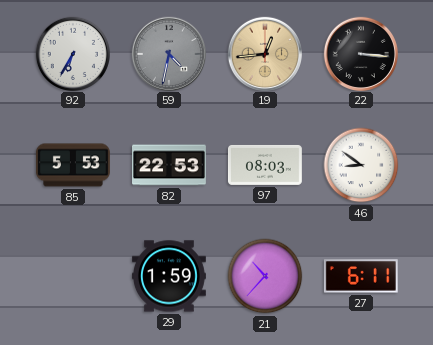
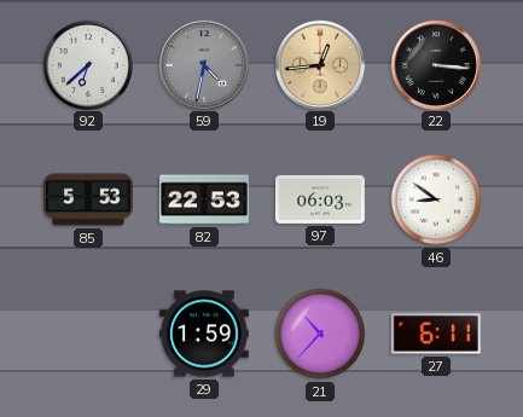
92: 6:35 -> 6:38 (87, 64)
97: 08:03 -> 06:03 (320, 199)
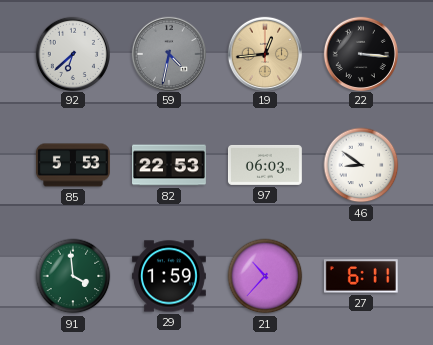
91: none -> 3:59 (73, 276)
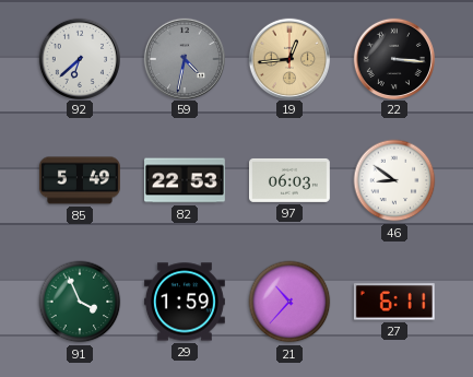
85: 5:53 -> 5:49 (80, 180)
91: 3:59 -> 3:56 (80, 302)
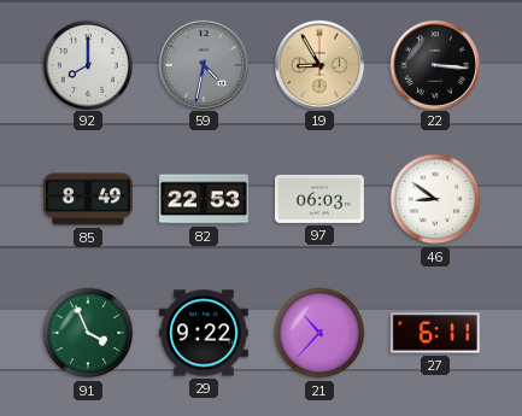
92: 6:38 -> 8:00 (87, 64)
19: 12:44 -> 8:55 (318, 64)
85: 5:49 -> 8:49 (88, 199)
29: 1:59 -> 9:22 (204, 333)
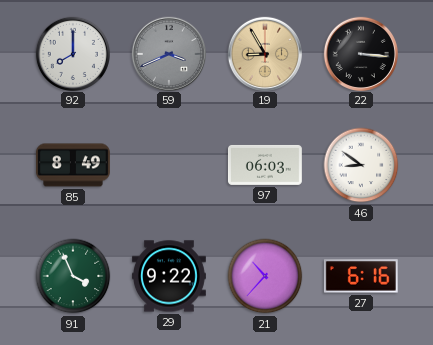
59: 4:32 -> 3:41 (168, 53)
82: 22:53 -> none (205, 199)
27: 6:11 -> 6:16 (361, 276)
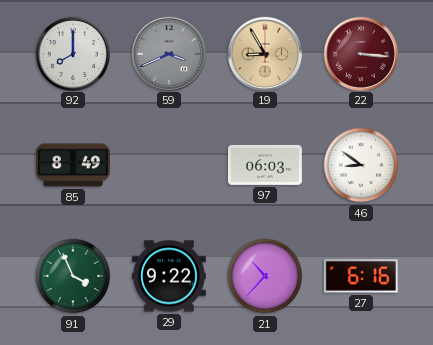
22 dial: black -> burgundy (360, 53)
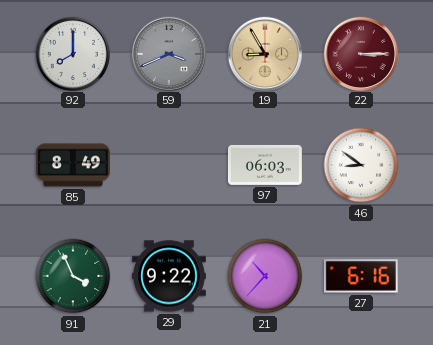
22: 3:16 -> 3:15 (360, 53)
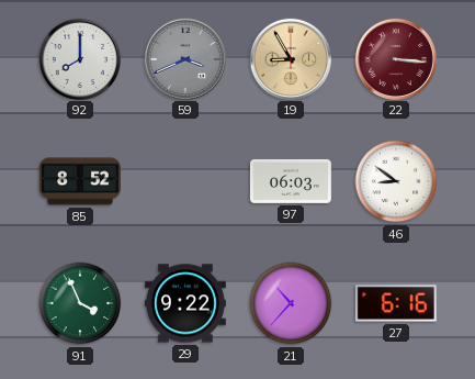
22: 3:15 -> 3:16 (395, 58)
85: 8:49 -> 8:52 (80, 181)
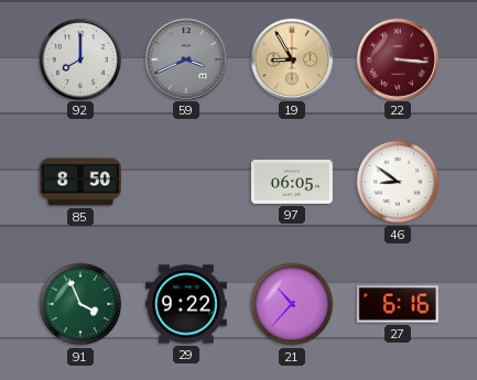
85: 8:52 -> 8:50 (80, 182)
97: 06:03 -> 06:05 (292, 182)
